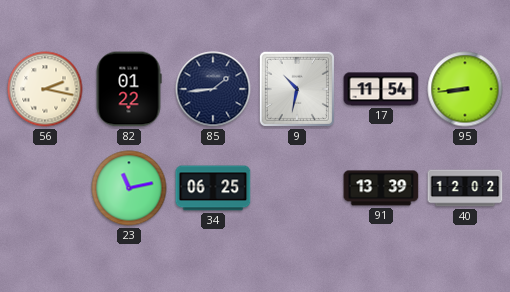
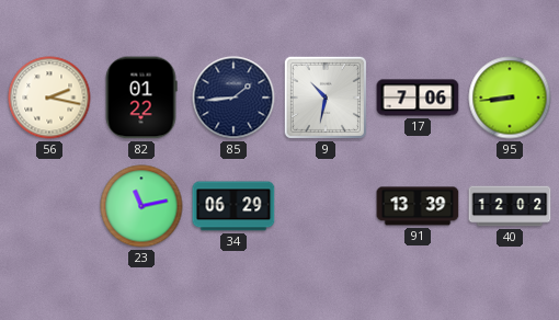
17: 11:54 -> 7:06 (418, 98)
34: 06:25 -> 06:29 (233, 206)
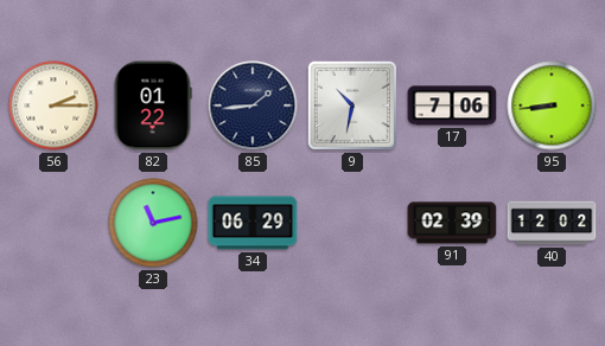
56: 2:17 -> 2:15 (53, 105)
91: 13:39 -> 02:39 (452, 223)
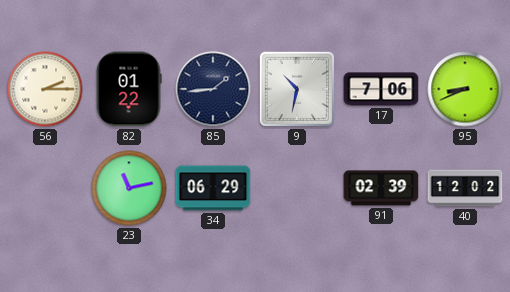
95: 8:44 -> 8:41 (465, 89)
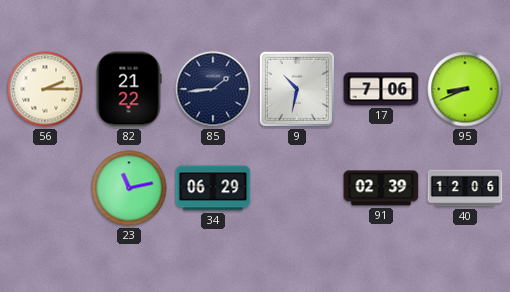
82: 01:22 -> 21:22 (129, 89)
40: 12:02 -> 12:06 (465, 188)
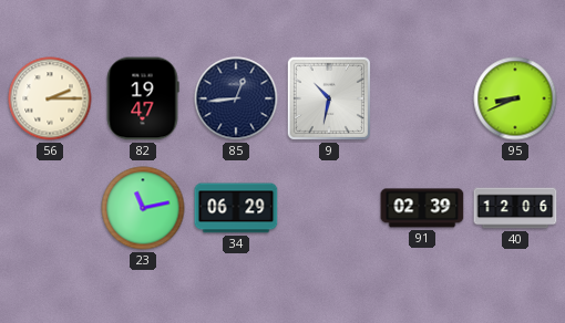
82: 21:22 -> 19:47 (143, 98)
85: 1:44 -> 12:44 (236, 98)
17: 7:06 -> none (381, 89)
